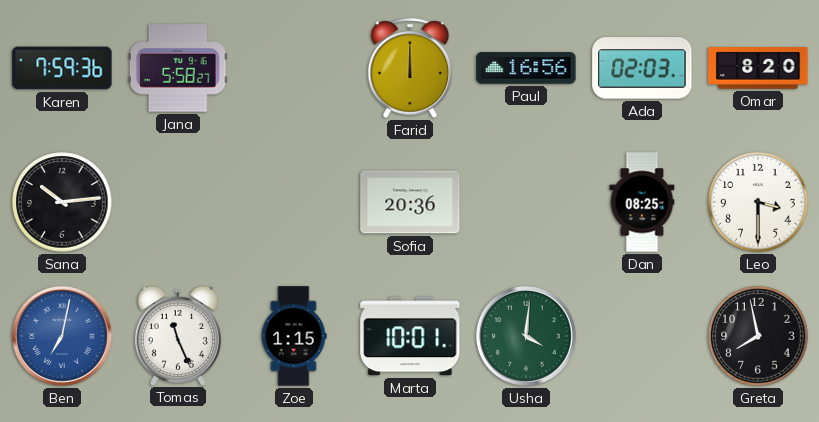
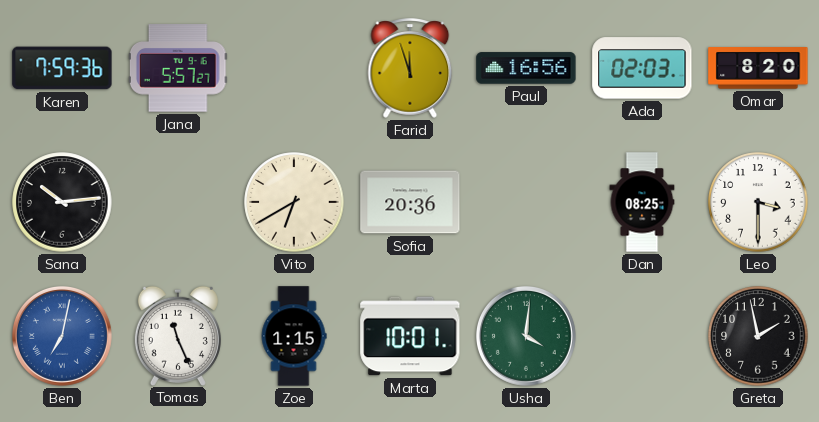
Jana: 5:58 -> 5:57 (178, 68)
Farid: 12:00 -> 11:57 (410, 68)
Vito: none -> 6:40 (294, 202)
Greta: 7:58 -> 1:58 (758, 336)
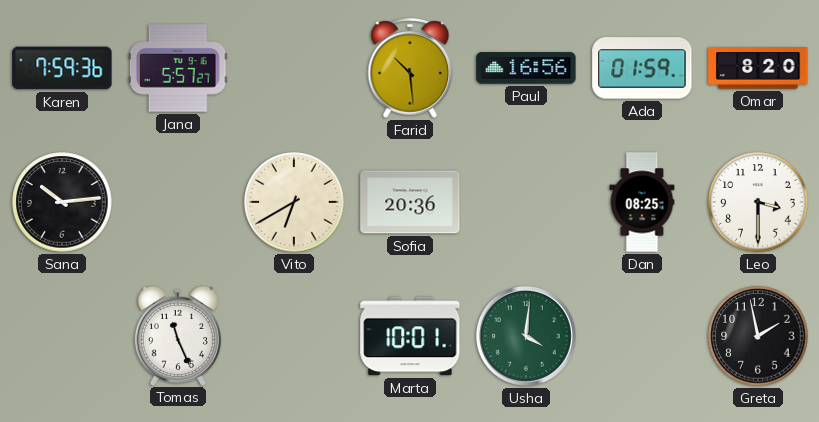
Farid: 11:57 -> 10:29 (410, 68)
Ada: 02:03 -> 01:59 (642, 68)
Ben: 7:02 -> none (62, 336)
Zoe: 1:15 -> none (294, 336)
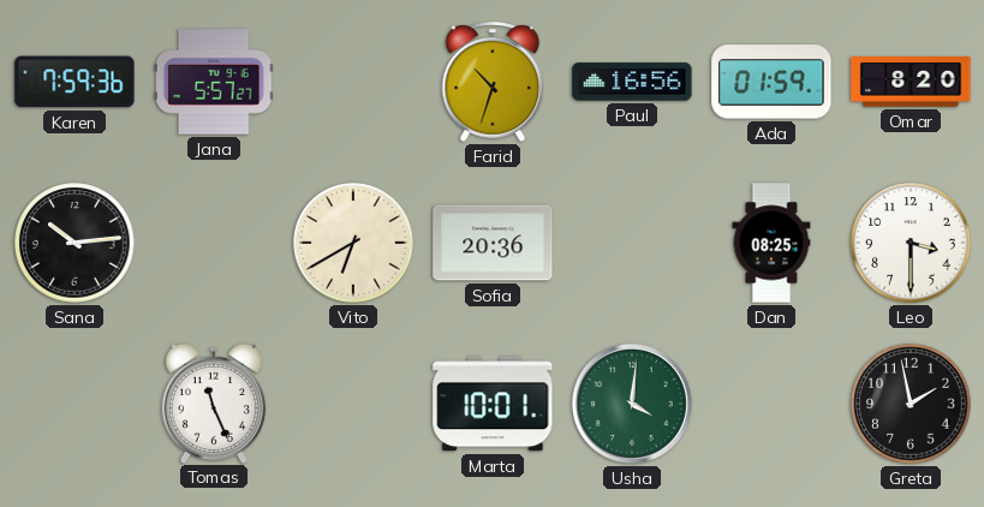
Farid: 10:29 -> 10:33 (493, 82)
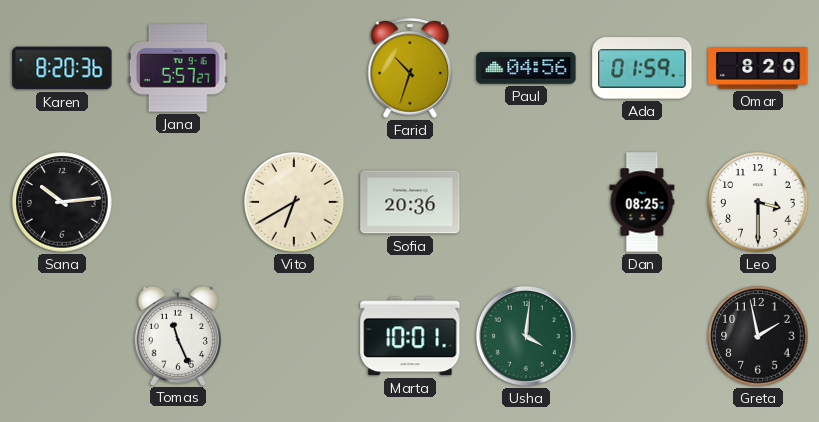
Karen: 7:59 -> 8:20 (62, 68)
Paul: 16:56 -> 04:56 (526, 68)
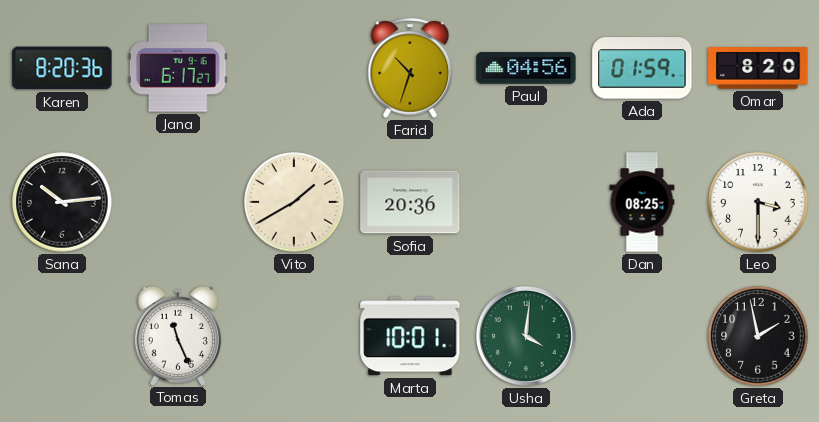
Jana: 5:57 -> 6:17 (178, 68)
Vito: 6:40 -> 1:40 (294, 202)
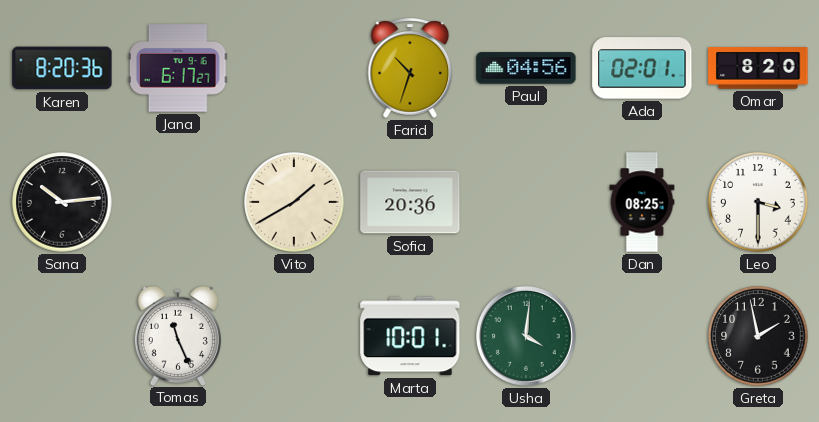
Ada: 01:59 -> 02:01 (642, 68)
